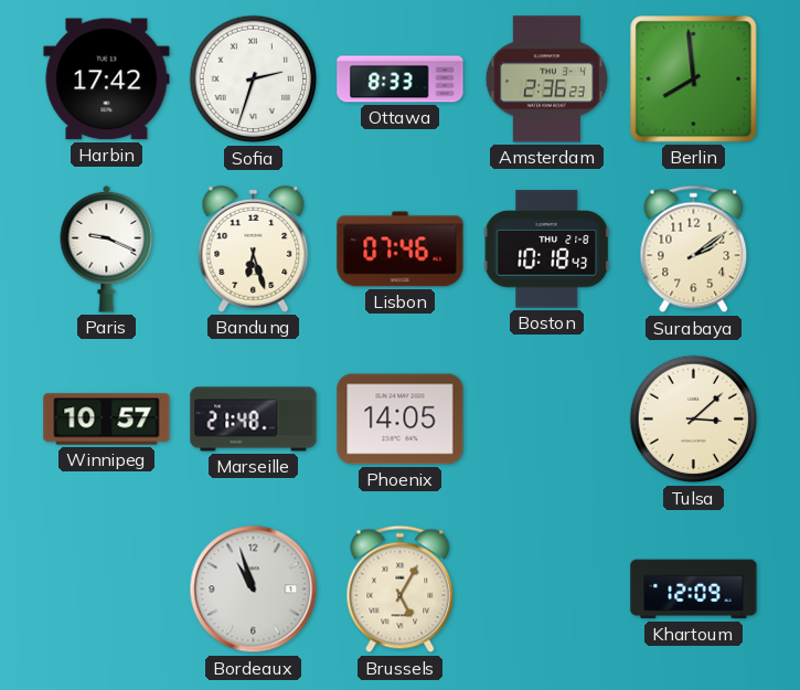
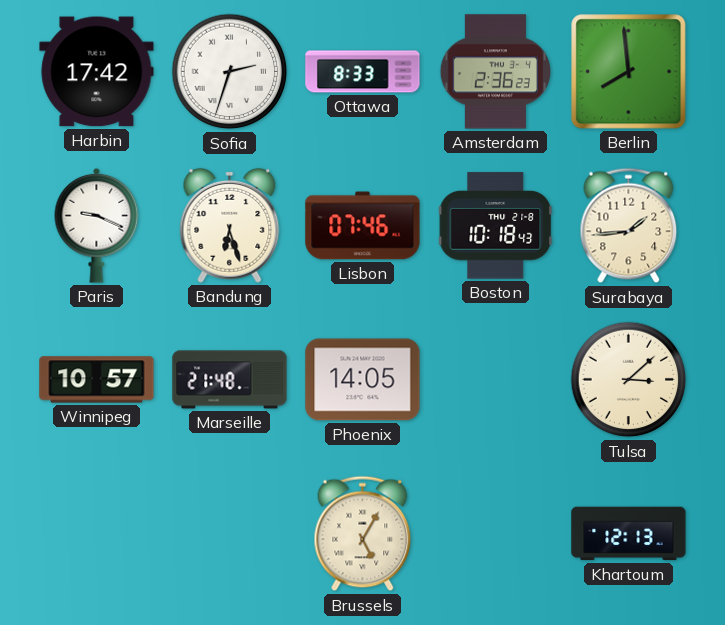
Surabaya: 2:09 -> 1:44 (629, 226)
Bordeaux: 10:57 -> none (254, 590)
Khartoum: 12:09 -> 12:13 (629, 534)
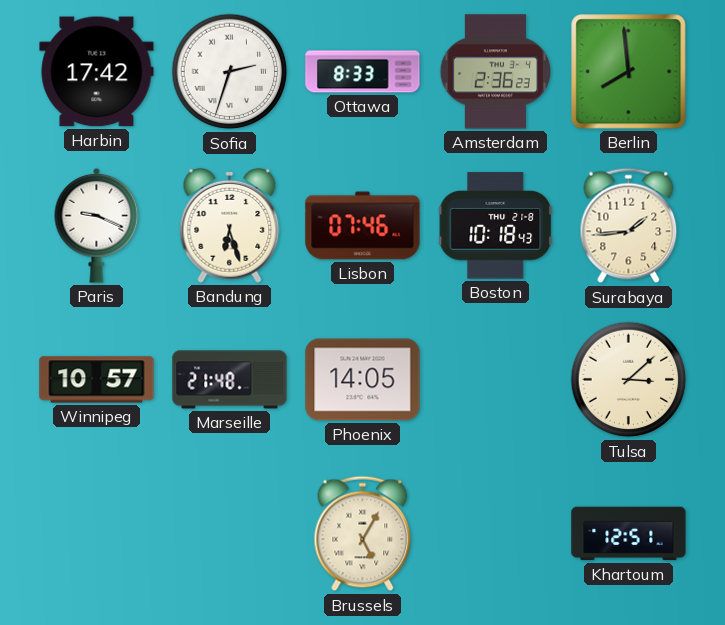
Khartoum: 12:13 -> 12:51 (629, 534)
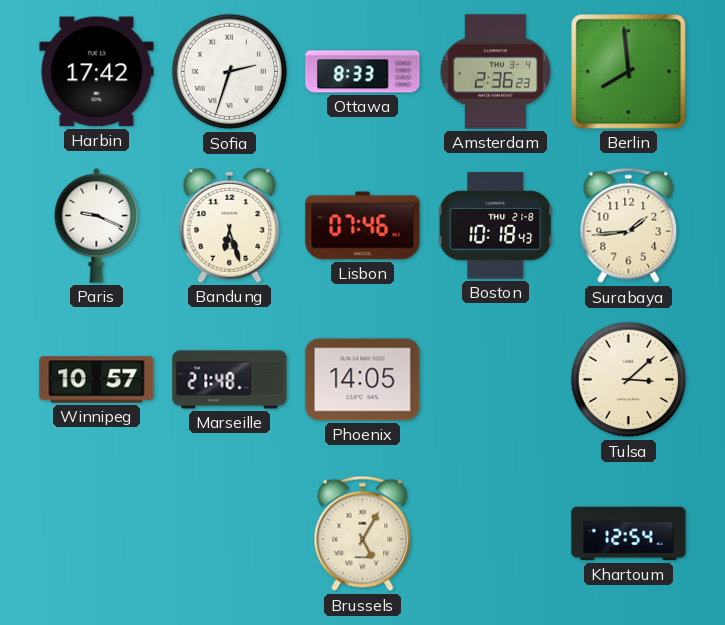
Khartoum: 12:51 -> 12:54 (629, 534)
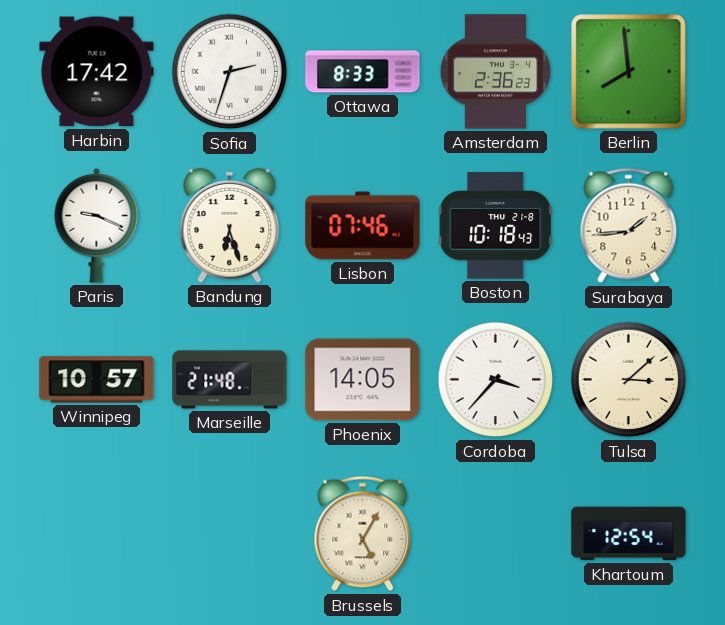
Cordoba: none -> 3:37 (496, 380)
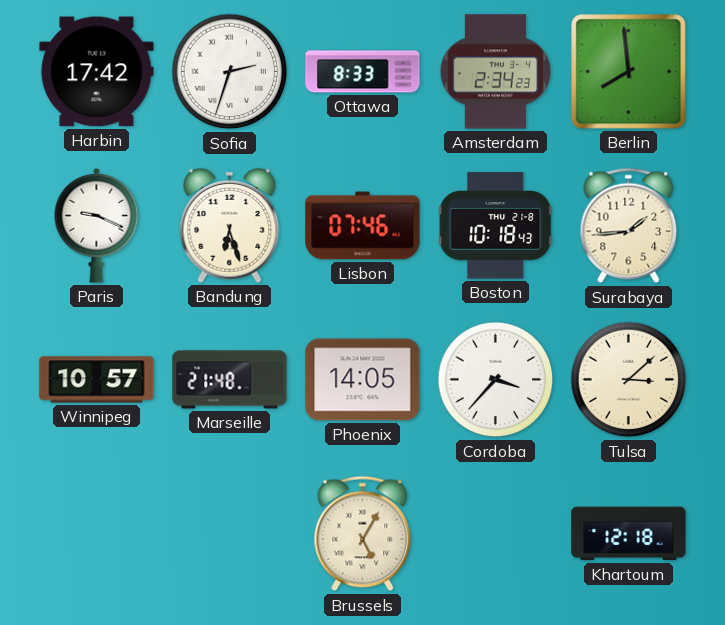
Amsterdam: 2:36 -> 2:34 (495, 72)
Khartoum: 12:54 -> 12:18 (629, 534)
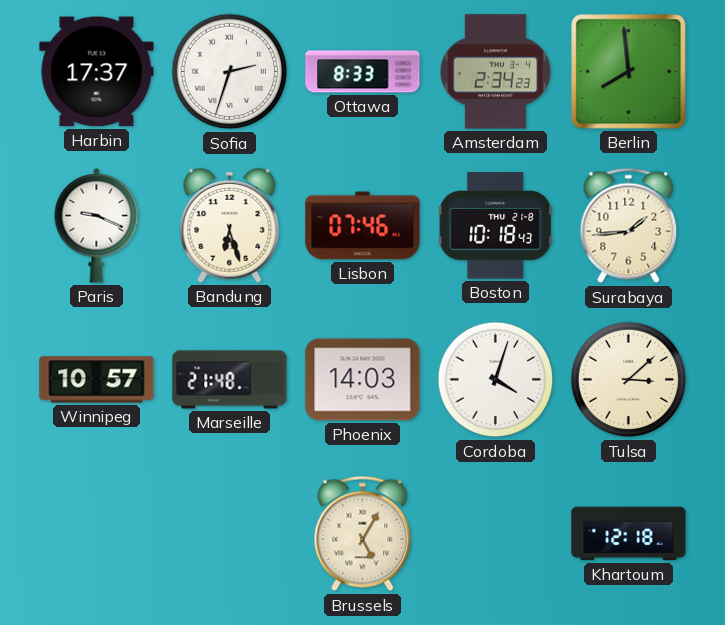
Harbin: 17:42 -> 17:37 (97, 72)
Phoenix: 14:05 -> 14:03 (363, 380)
Cordoba: 3:37 -> 4:03 (496, 380)
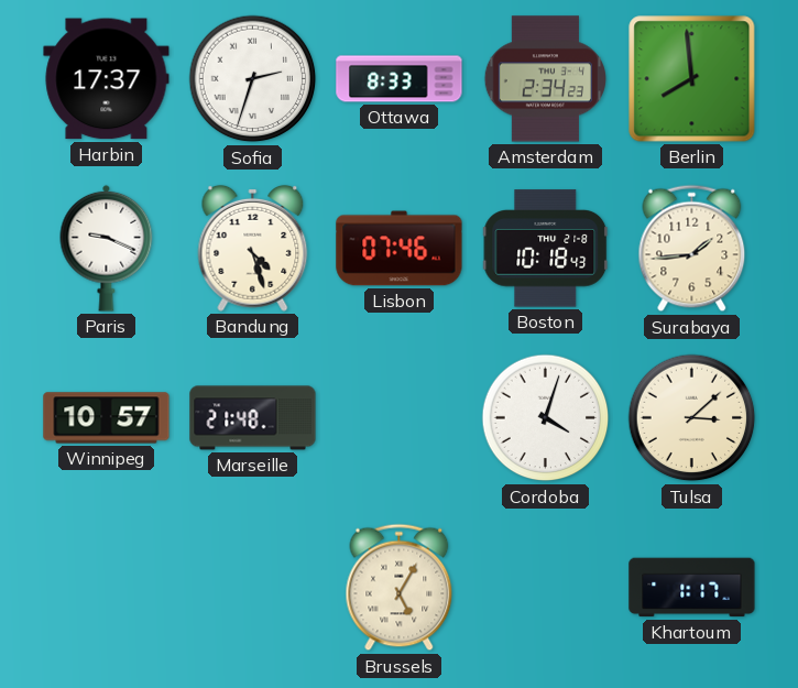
Bandung: 6:27 -> 4:27 (253, 248)
Phoenix: 14:03 -> none (363, 380)
Khartoum: 12:18 -> 1:17 (692, 588)
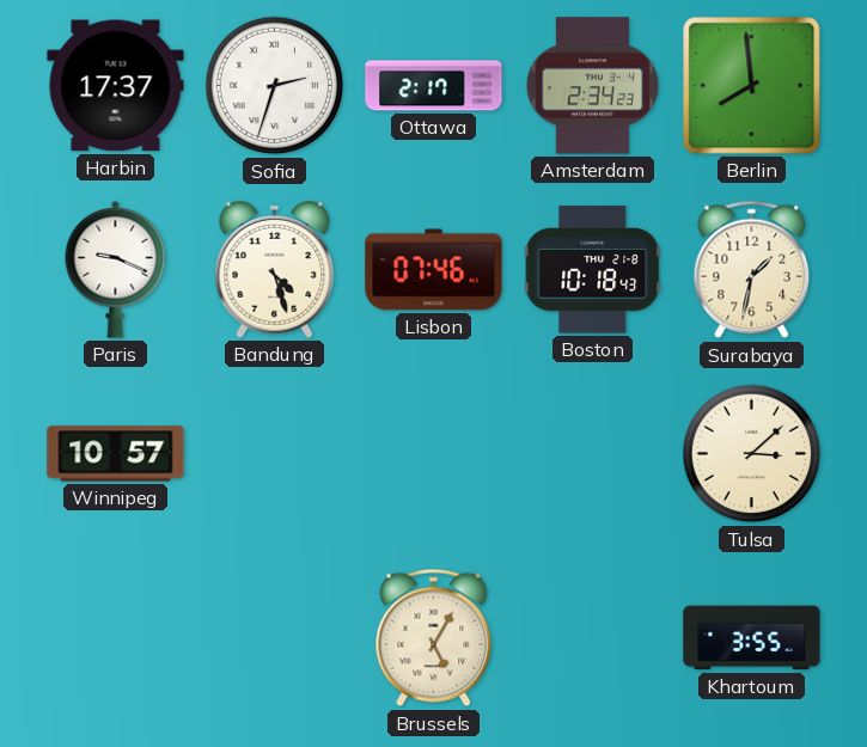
Ottawa: 8:33 -> 2:17 (434, 86)
Surabaya: 1:44 -> 1:32 (752, 270)
Marseille: 21:48 -> none (253, 418)
Cordoba: 4:03 -> none (546, 418)
Khartoum: 1:17 -> 3:55 (752, 638)
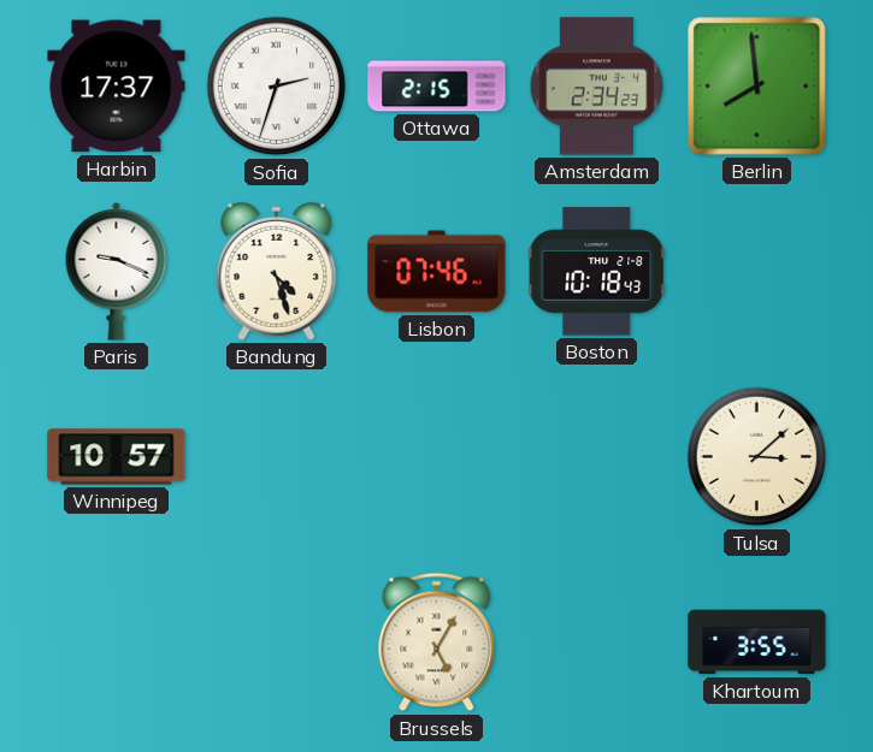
Ottawa: 2:17 -> 2:15 (437, 87)
Surabaya: 1:32 -> none (752, 270)
